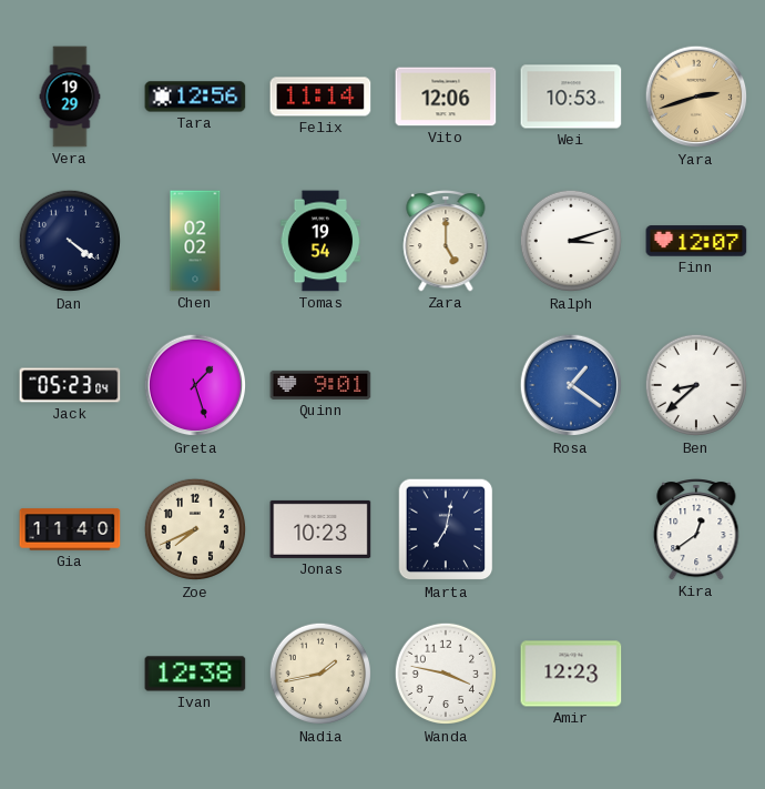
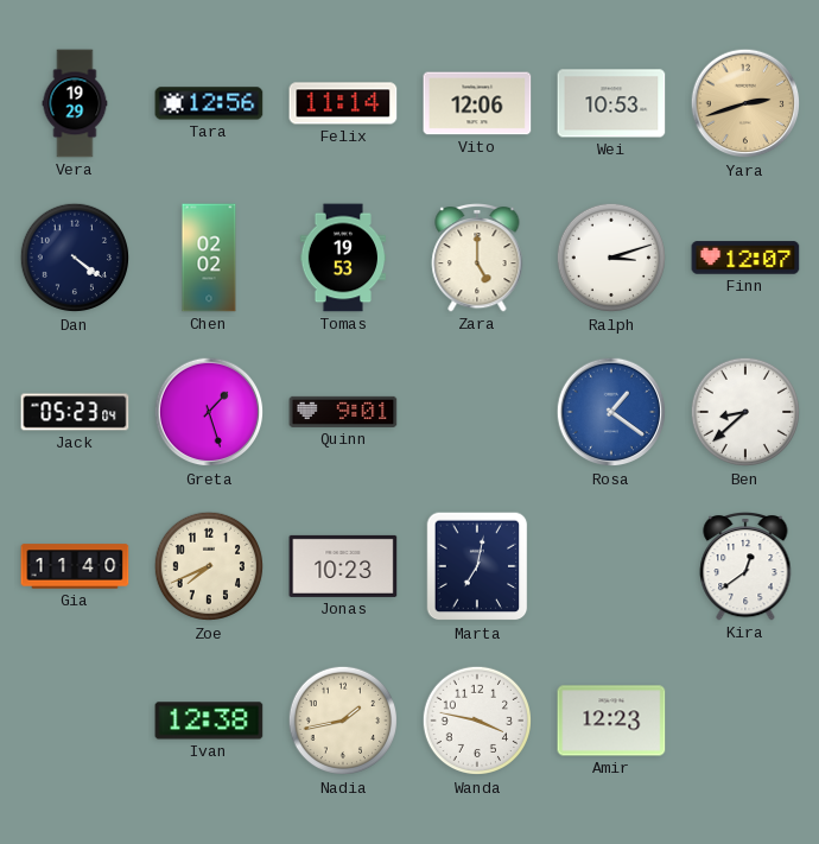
Tomas: 19:54 -> 19:53 (343, 258)
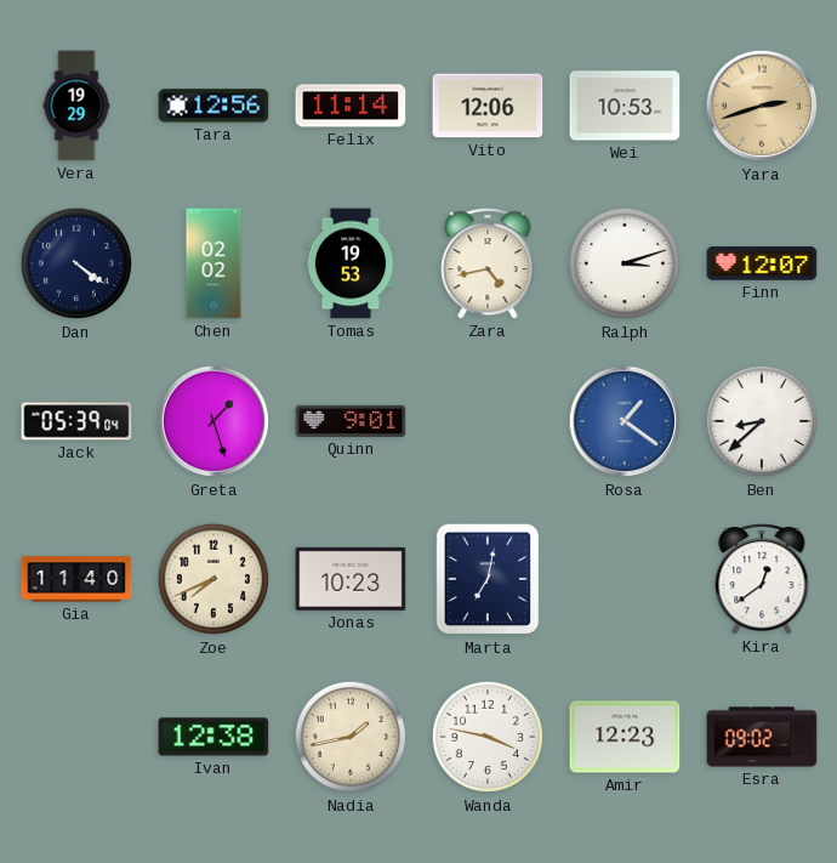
Zara: 5:00 -> 4:43 (488, 265)
Jack: 05:23 -> 05:39 (76, 421)
Esra: none -> 09:02 (762, 737)
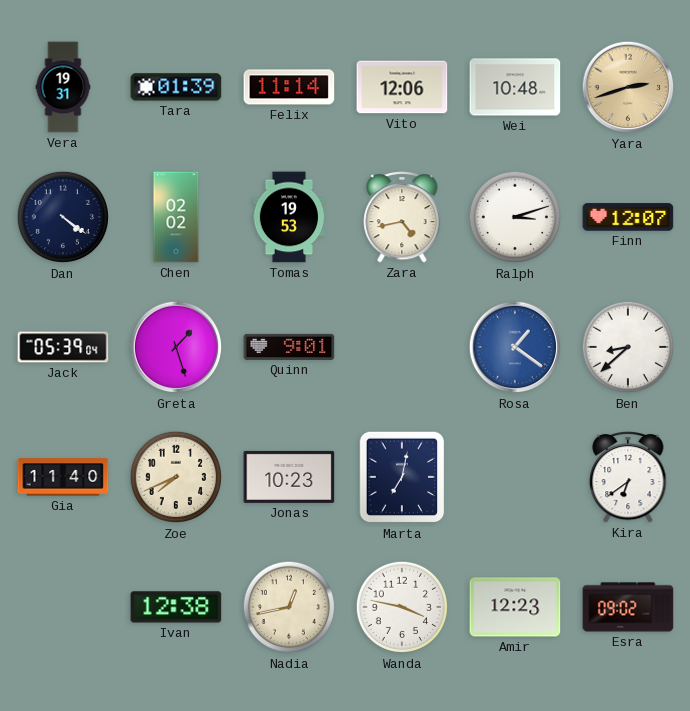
Vera: 19:29 -> 19:31 (63, 87)
Tara: 12:56 -> 01:39 (176, 87)
Wei: 10:53 -> 10:48 (515, 87)
Kira: 12:39 -> 6:39 (628, 478)
Nadia: 1:43 -> 12:43 (289, 607)
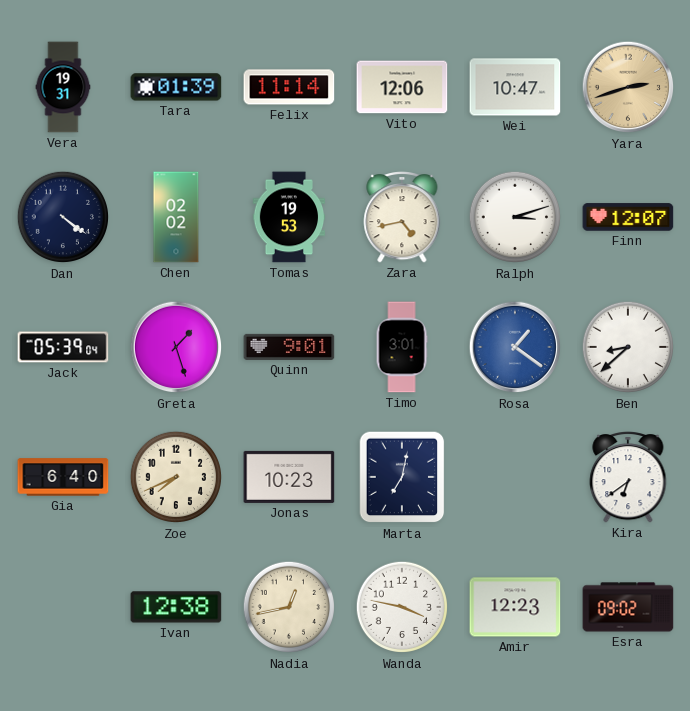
Wei: 10:48 -> 10:47 (515, 87)
Timo: none -> 3:01 (402, 347)
Gia: 11:40 -> 6:40 (63, 477)
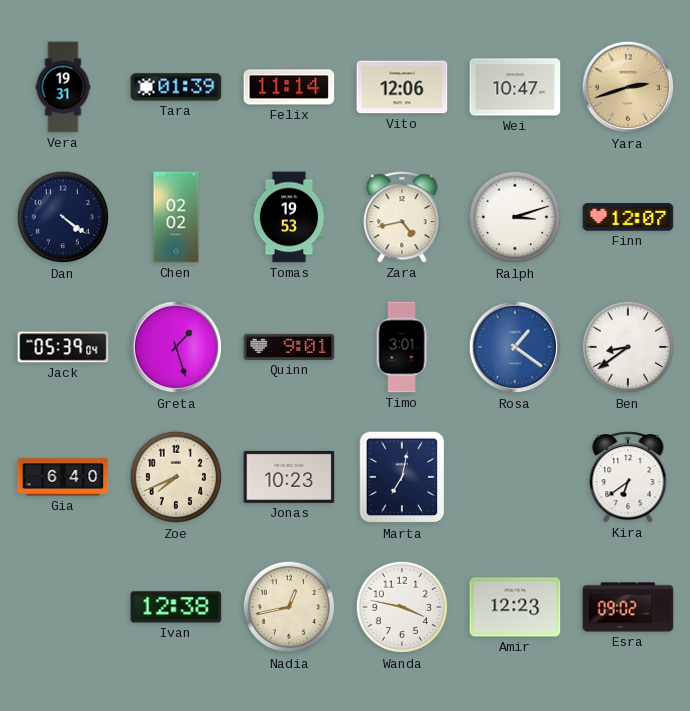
Ben: 8:38 -> 8:39 (628, 347)
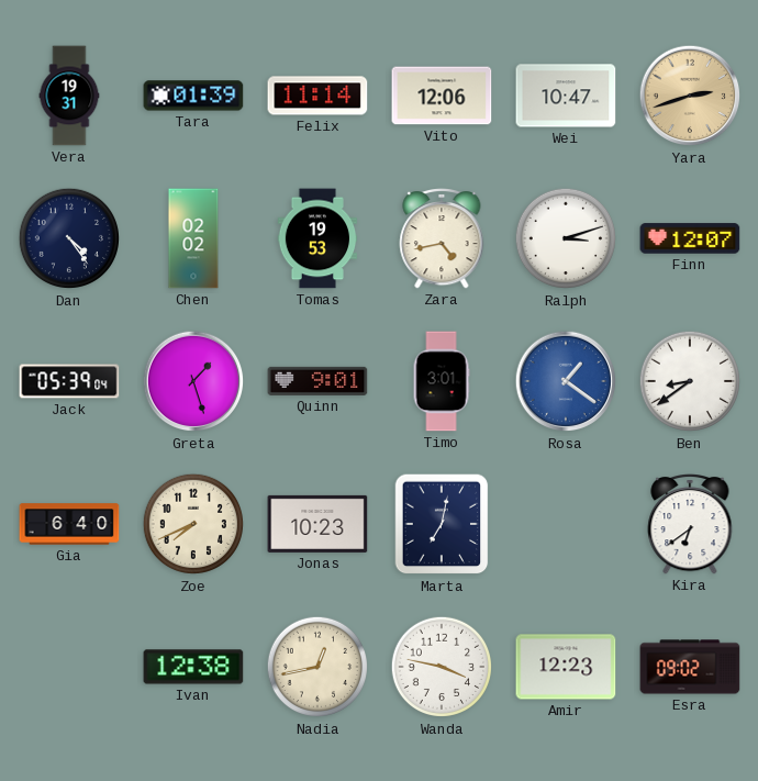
Dan: 4:21 -> 4:24 (69, 238)
